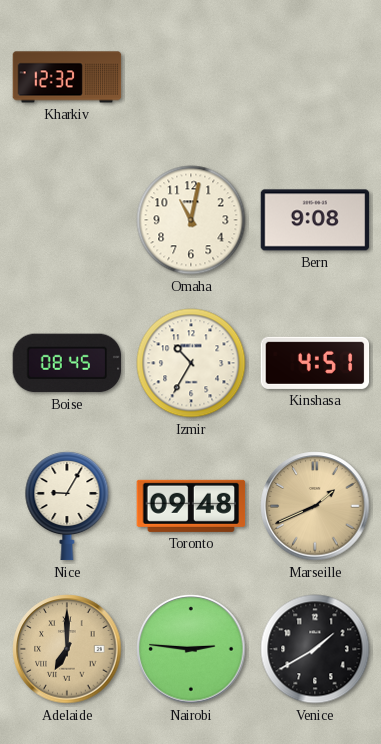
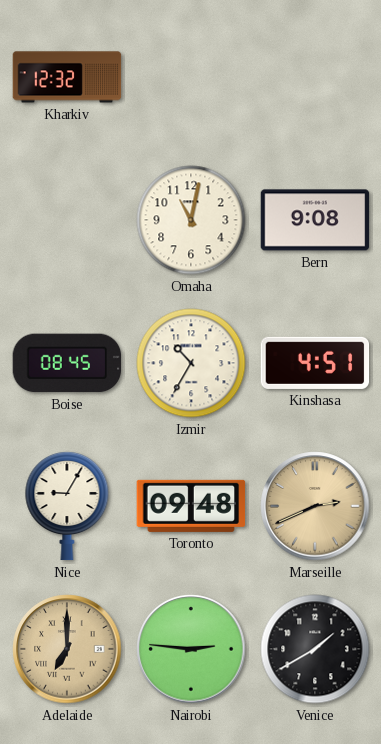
Marseille: 1:41 -> 2:41 (315, 506)
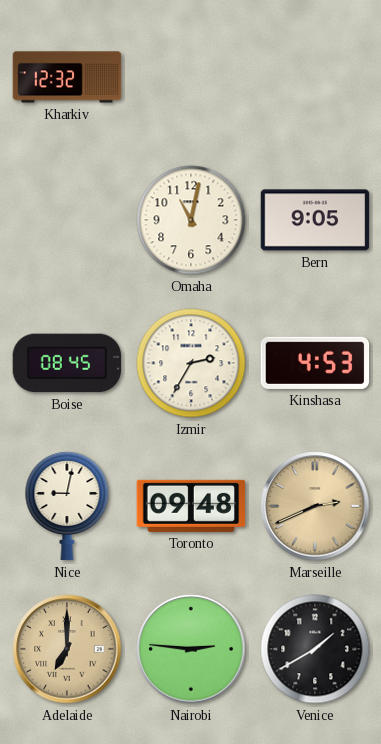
Bern: 9:08 -> 9:05 (315, 220)
Izmir: 10:35 -> 2:35 (191, 363)
Kinshasa: 4:51 -> 4:53 (315, 363)
Nice: 9:05 -> 9:02 (67, 506)
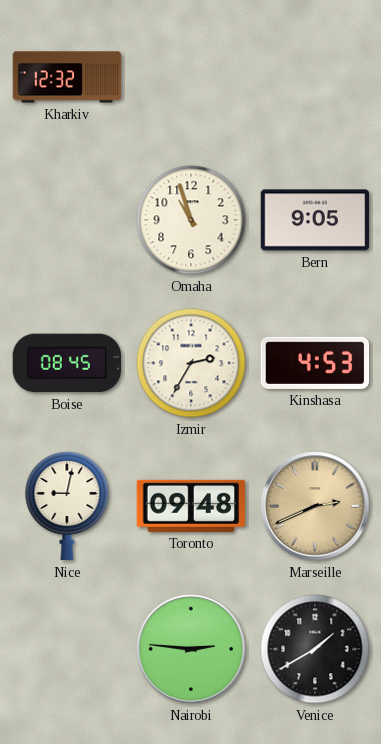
Omaha: 11:02 -> 10:57 (191, 220)
Adelaide: 7:00 -> none (67, 649)
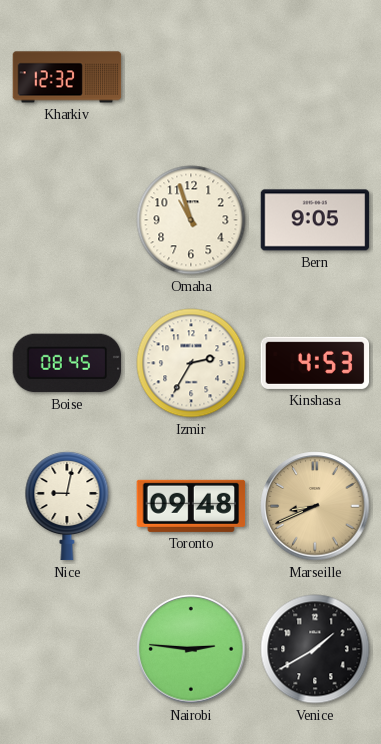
Marseille: 2:41 -> 8:41 (315, 506)
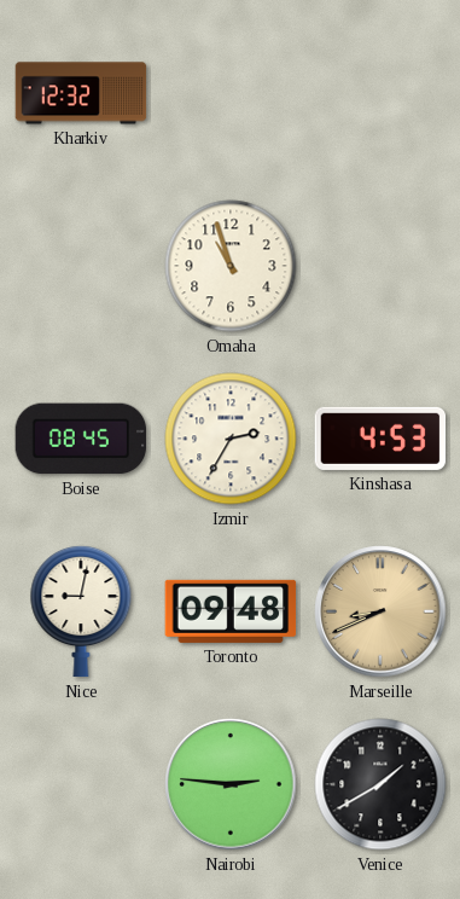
Bern: 9:05 -> none (315, 220)
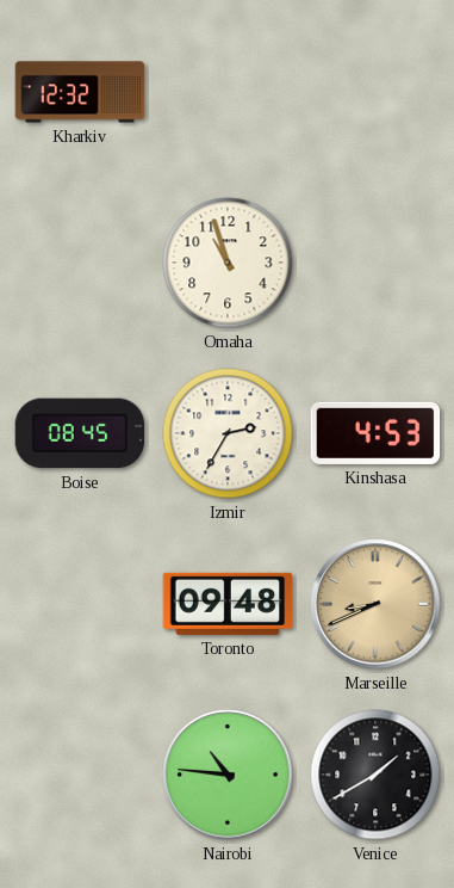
Nice: 9:02 -> none (81, 611)
Nairobi: 2:46 -> 10:46 (228, 775)
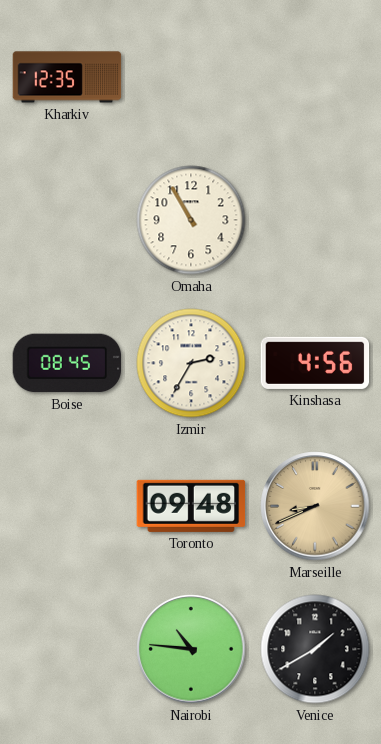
Kharkiv: 12:32 -> 12:35 (67, 77)
Omaha: 10:57 -> 10:55 (191, 220)
Kinshasa: 4:53 -> 4:56 (315, 363)
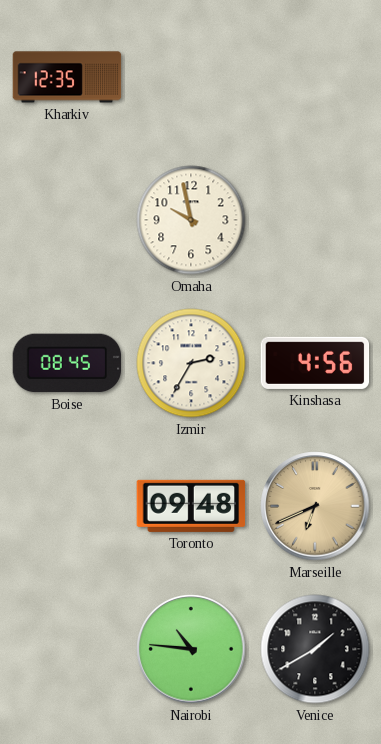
Omaha: 10:55 -> 9:58 (191, 220)
Marseille: 8:41 -> 6:41 (315, 506)
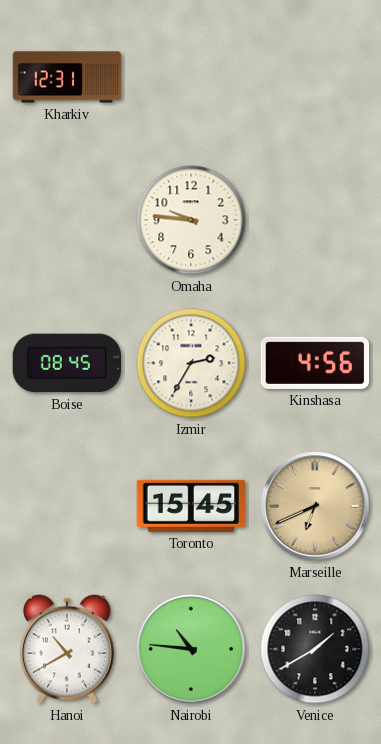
Kharkiv: 12:35 -> 12:31 (67, 77)
Omaha: 9:58 -> 9:46 (191, 220)
Toronto: 09:48 -> 15:45 (191, 506)
Hanoi: none -> 10:40 (67, 649)
